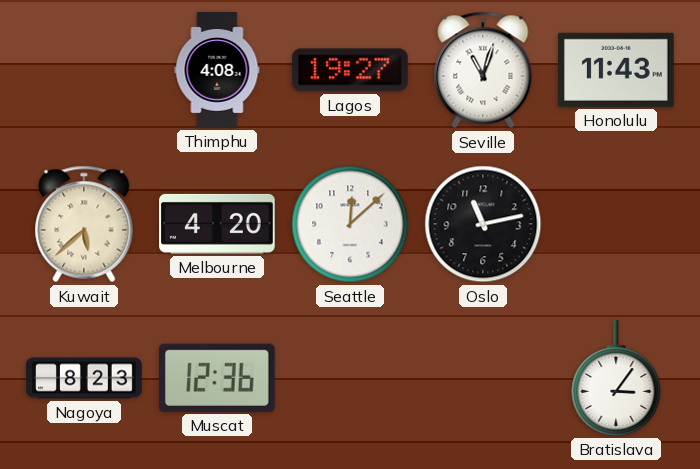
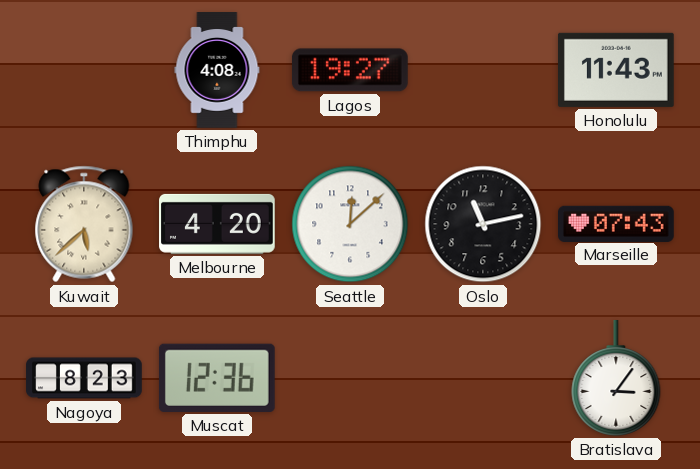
Seville: 11:03 -> none (483, 70)
Marseille: none -> 07:43 (617, 223)
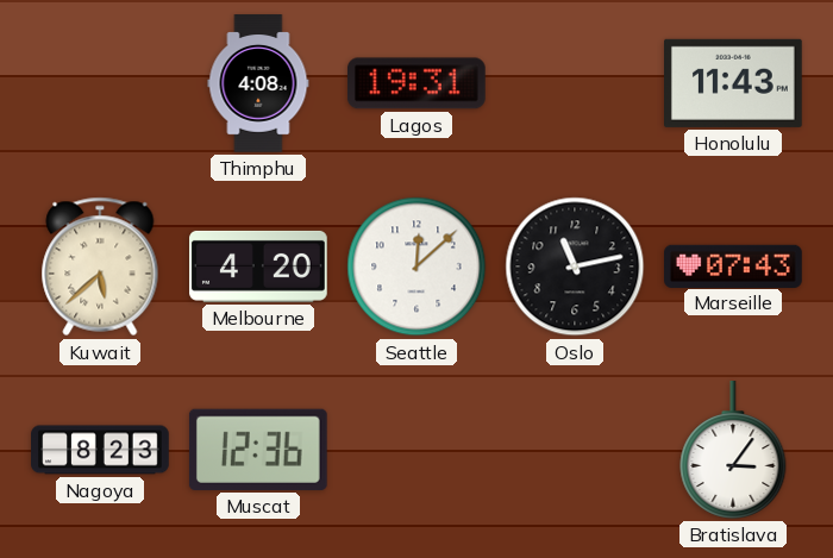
Lagos: 19:27 -> 19:31 (416, 83)
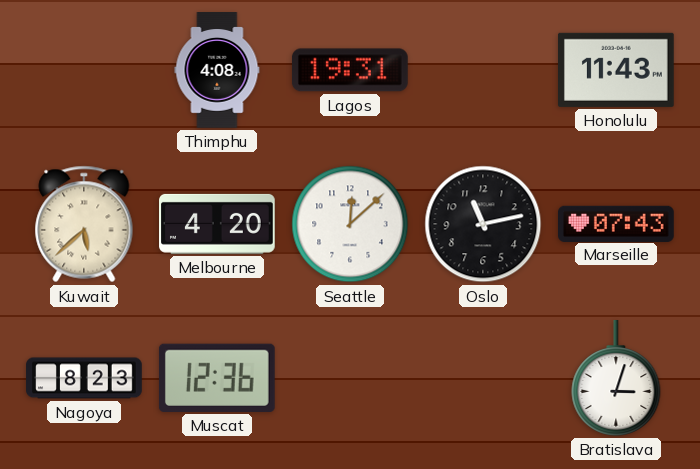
Bratislava: 3:06 -> 3:03 (616, 379)
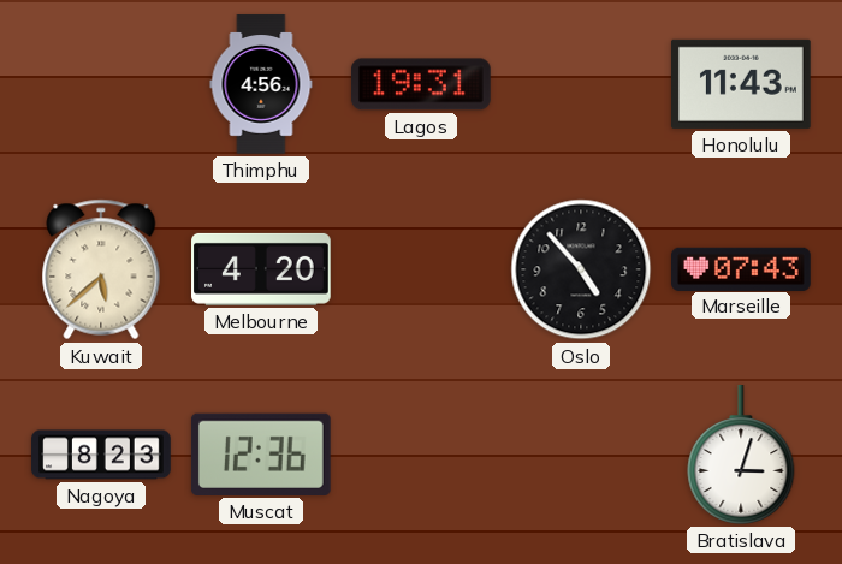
Thimphu: 4:08 -> 4:56 (261, 84)
Seattle: 12:08 -> none (350, 224)
Oslo: 11:13 -> 4:53 (581, 269)
